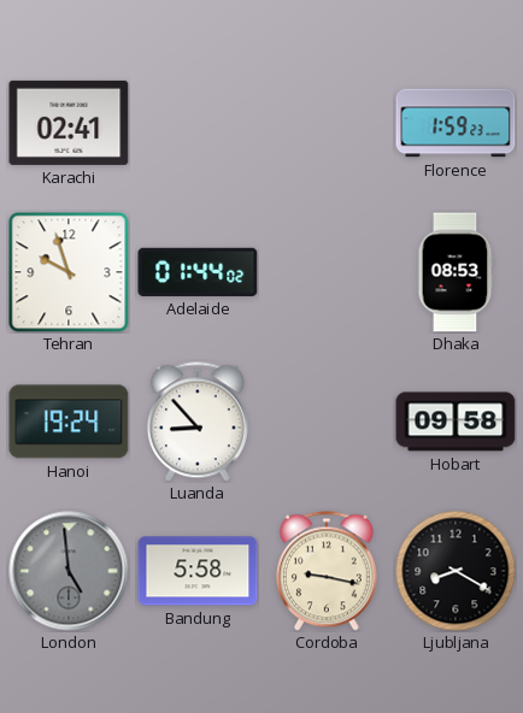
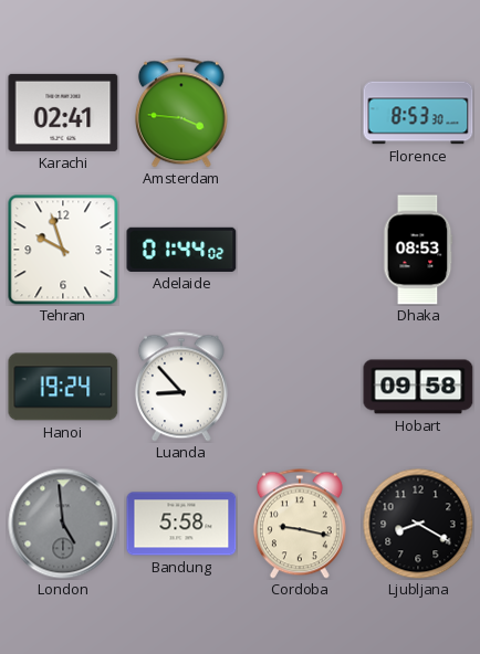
Amsterdam: none -> 3:46 (181, 113)
Florence: 1:59 -> 8:53 (418, 113)
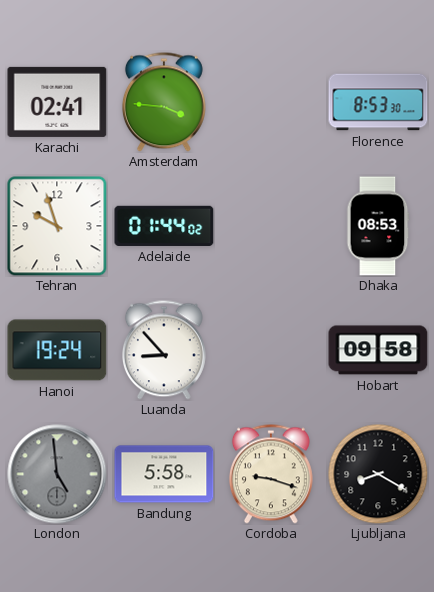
Cordoba: 9:17 -> 9:18 (271, 474)
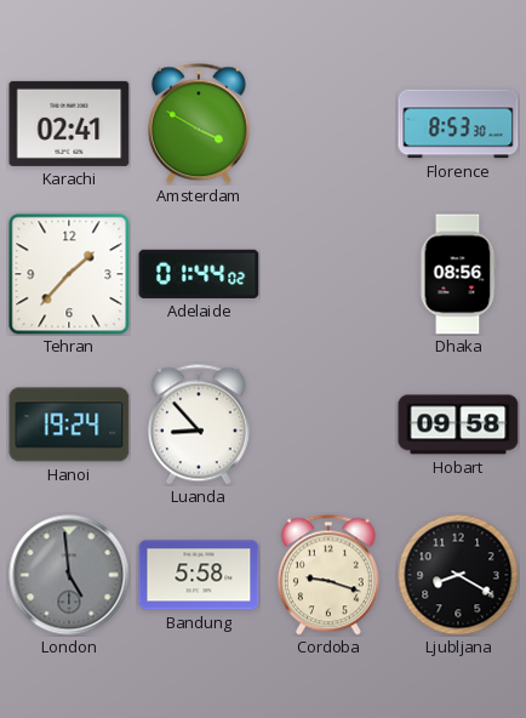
Amsterdam: 3:46 -> 3:50 (199, 124)
Tehran: 9:57 -> 1:37 (69, 274)
Dhaka: 08:53 -> 08:56 (458, 274)
